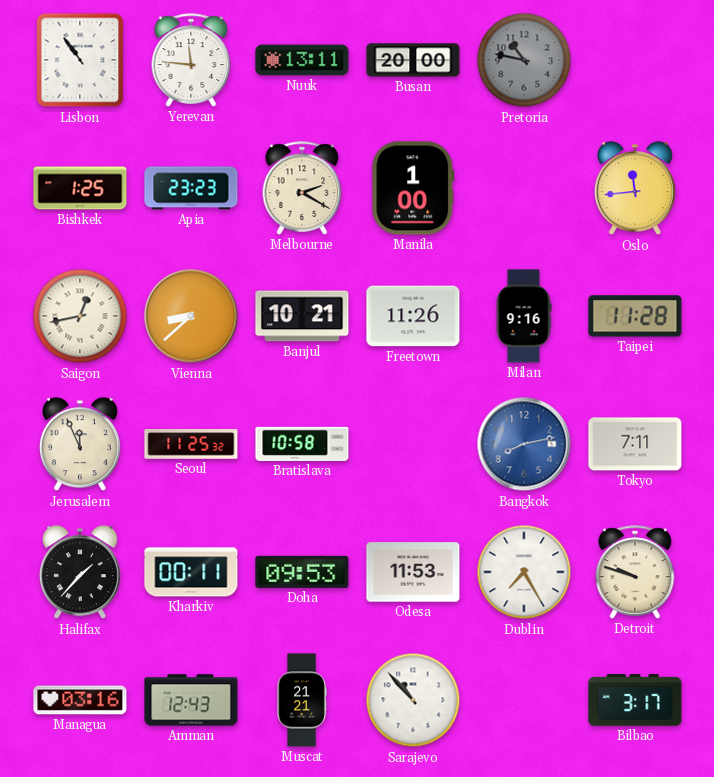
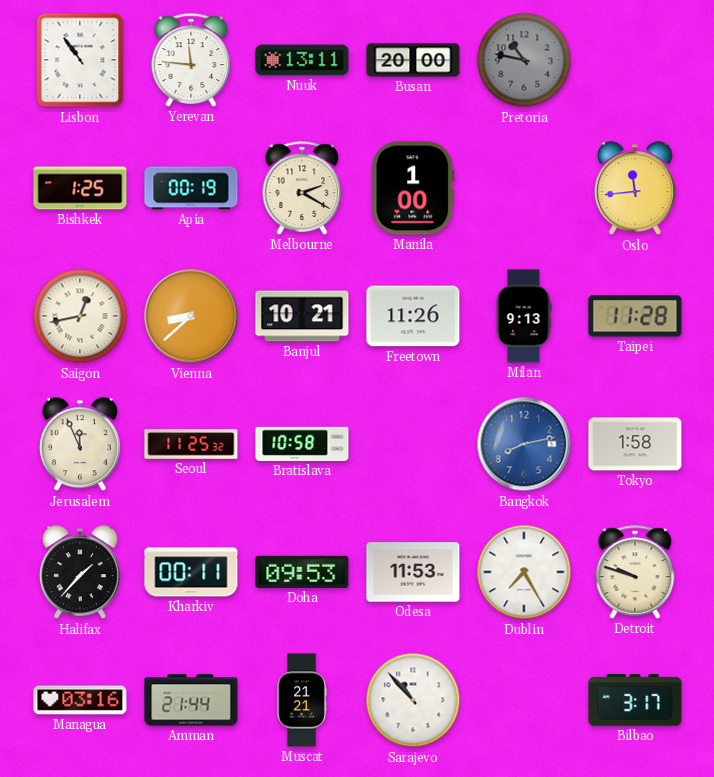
Apia: 23:23 -> 00:19 (191, 188)
Milan: 9:16 -> 9:13 (524, 316)
Tokyo: 7:11 -> 1:58 (635, 444)
Amman: 12:43 -> 21:44 (191, 700)
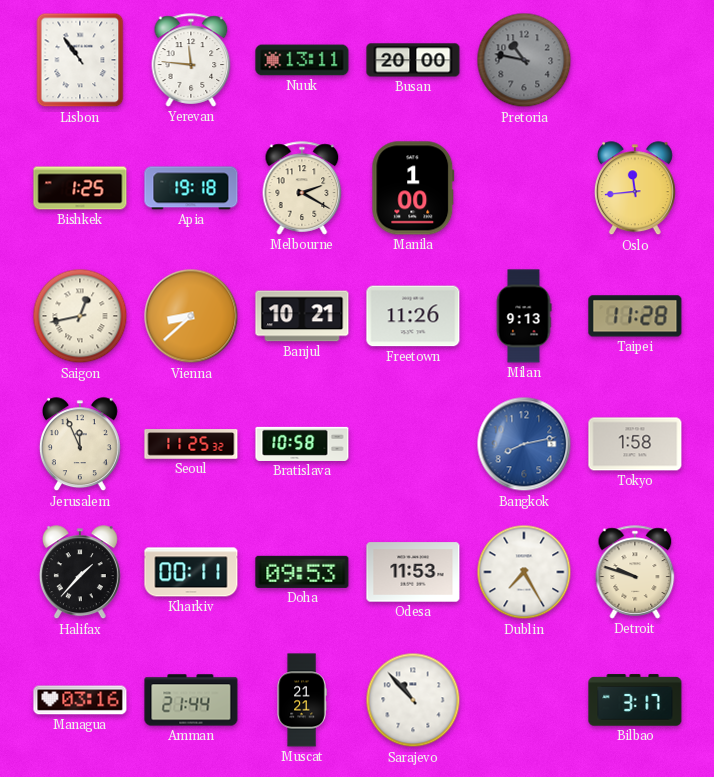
Apia: 00:19 -> 19:18 (191, 188)
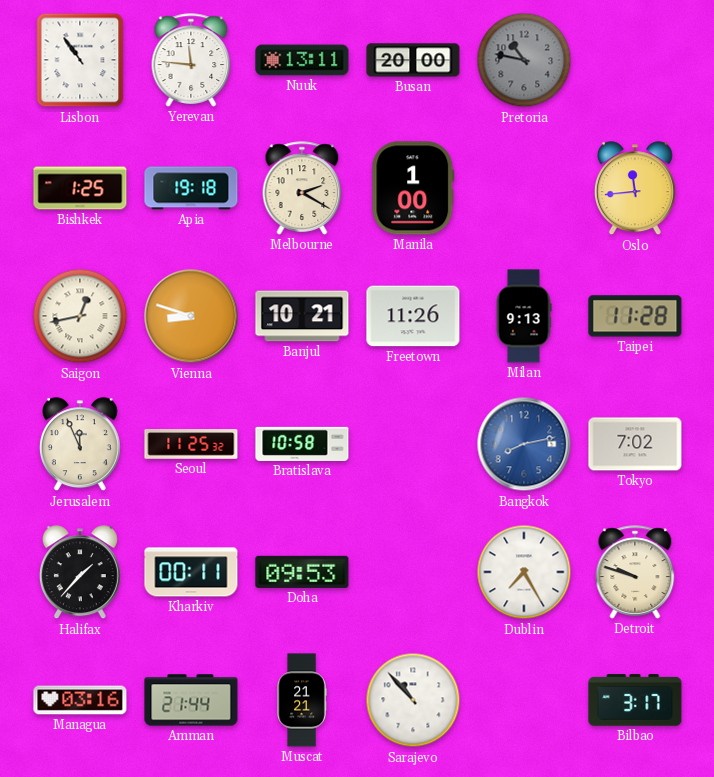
Vienna: 8:38 -> 8:48 (191, 316)
Tokyo: 1:58 -> 7:02 (635, 444)
Odesa: 11:53 -> none (413, 572)
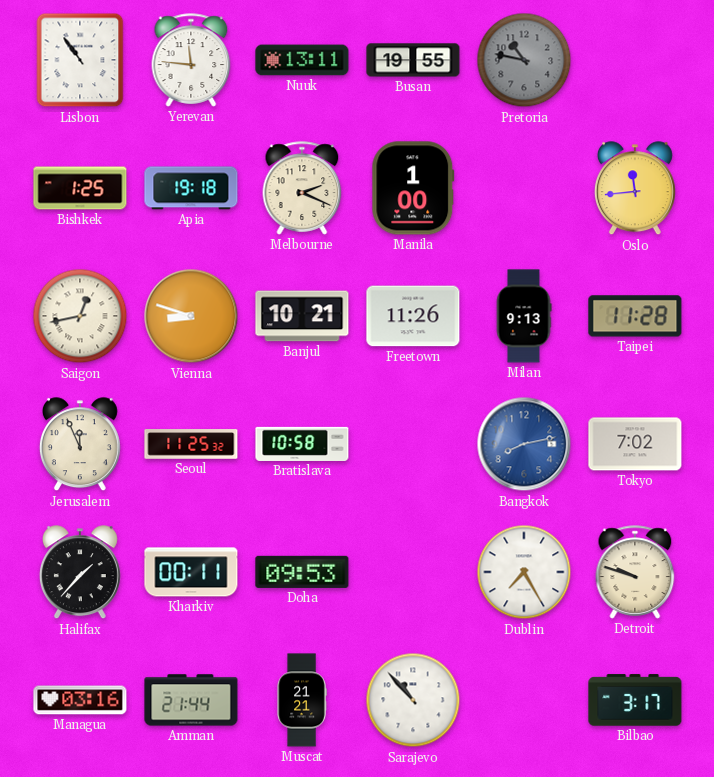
Busan: 20:00 -> 19:55 (413, 60)
Melbourne: 2:20 -> 2:19 (302, 188)
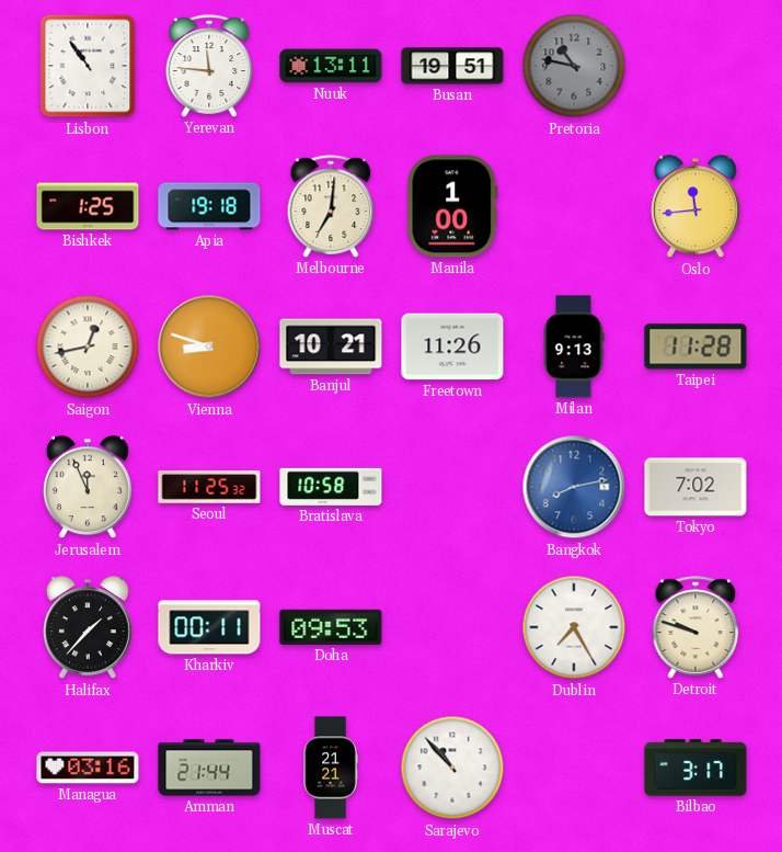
Busan: 19:55 -> 19:51 (452, 66)
Melbourne: 2:19 -> 7:01 (331, 206)
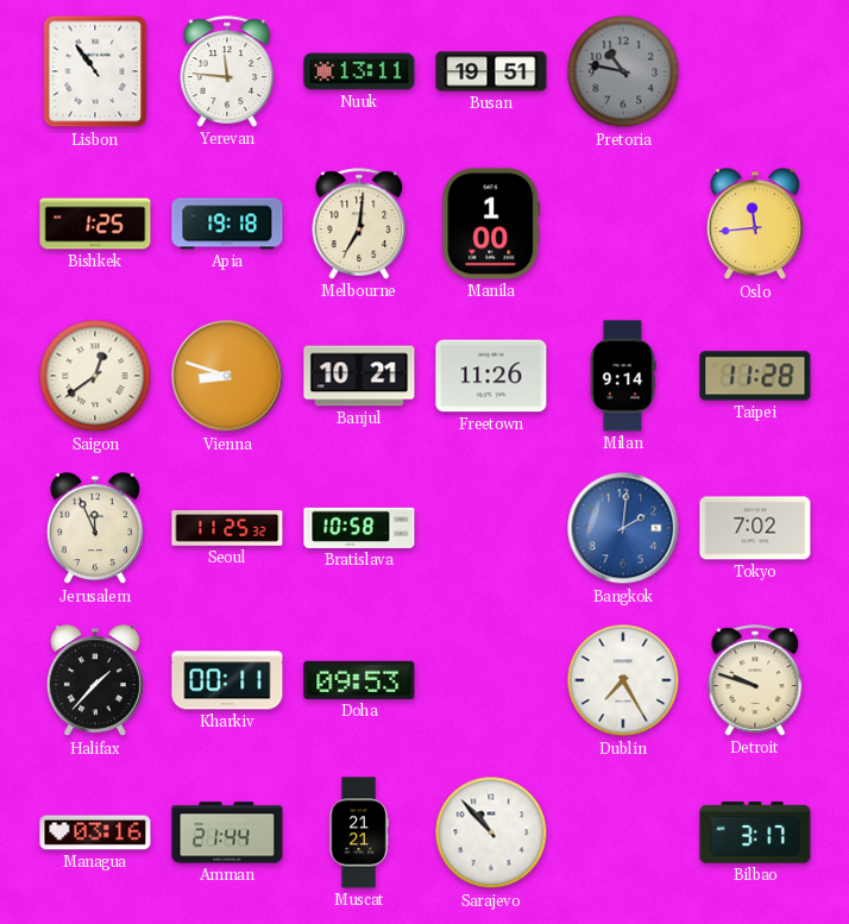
Saigon: 12:43 -> 12:39 (95, 376)
Milan: 9:13 -> 9:14 (623, 376)
Bangkok: 8:13 -> 2:01 (623, 528)
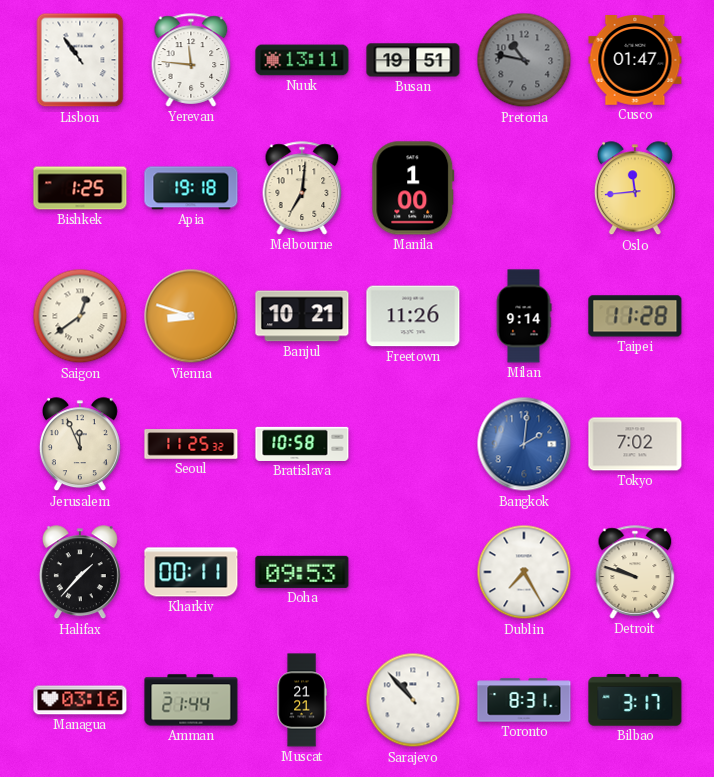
Cusco: none -> 01:47 (635, 61)
Toronto: none -> 8:31 (524, 700)
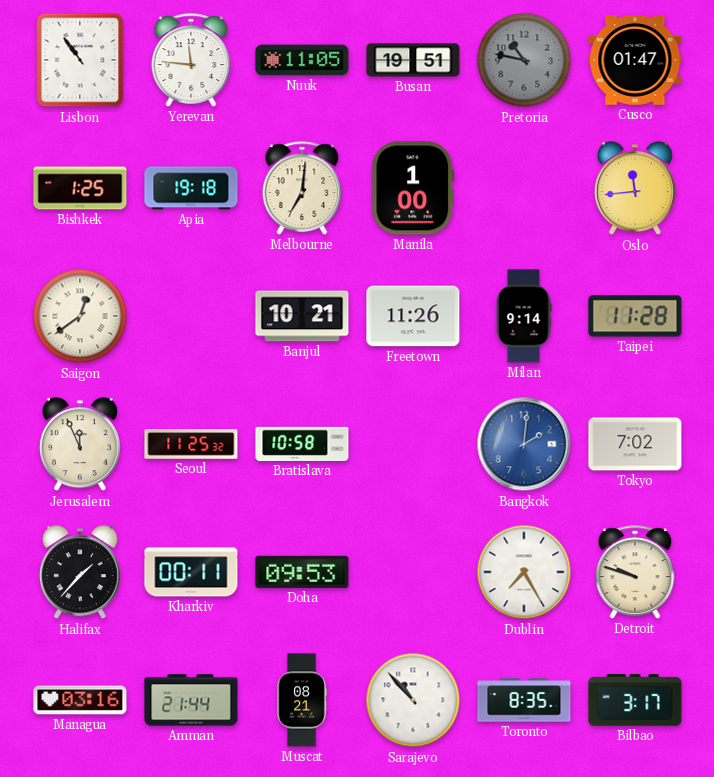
Nuuk: 13:11 -> 11:05 (302, 60)
Vienna: 8:48 -> none (191, 316)
Muscat: 21:21 -> 08:21 (302, 700)
Toronto: 8:31 -> 8:35 (524, 700)
